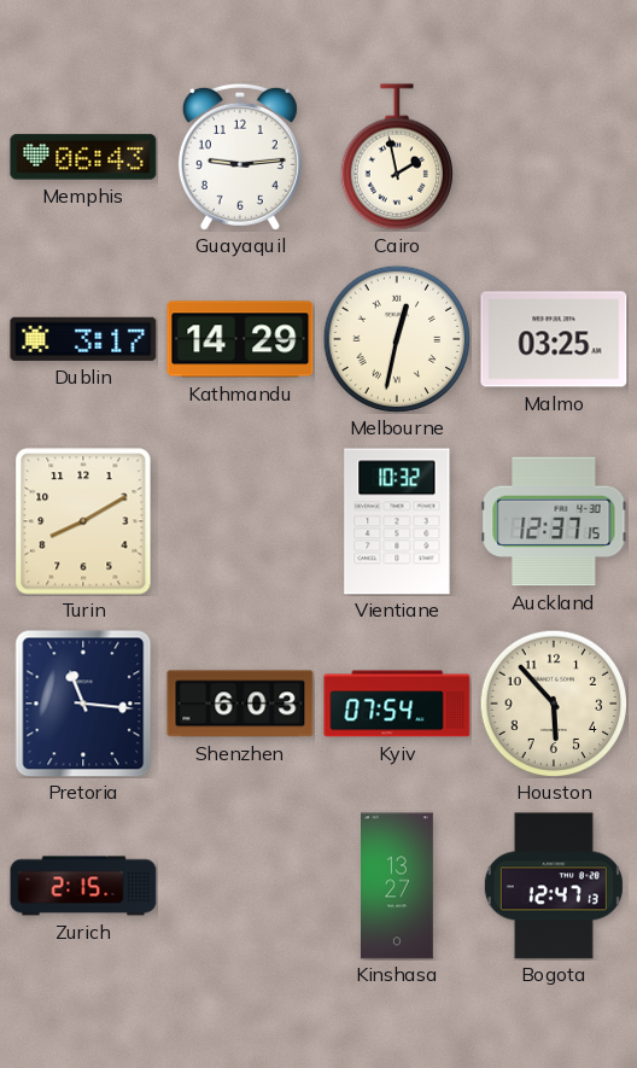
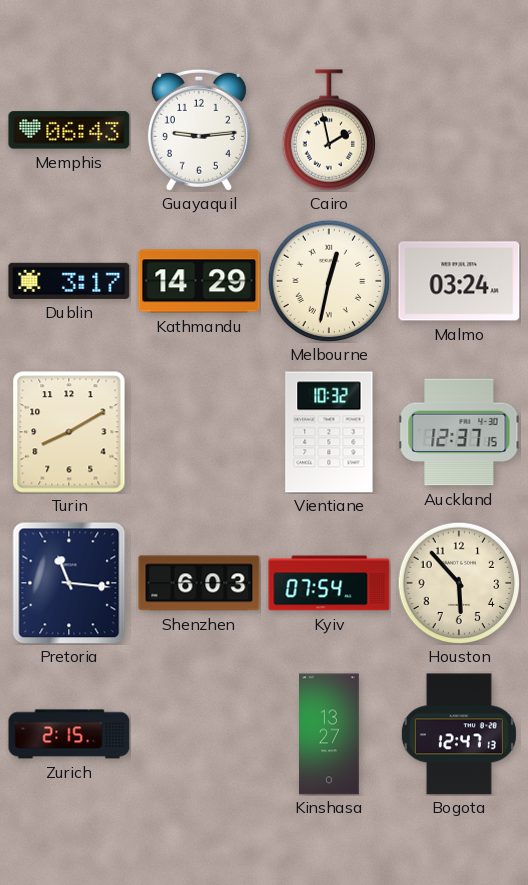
Malmo: 03:25 -> 03:24 (459, 281)
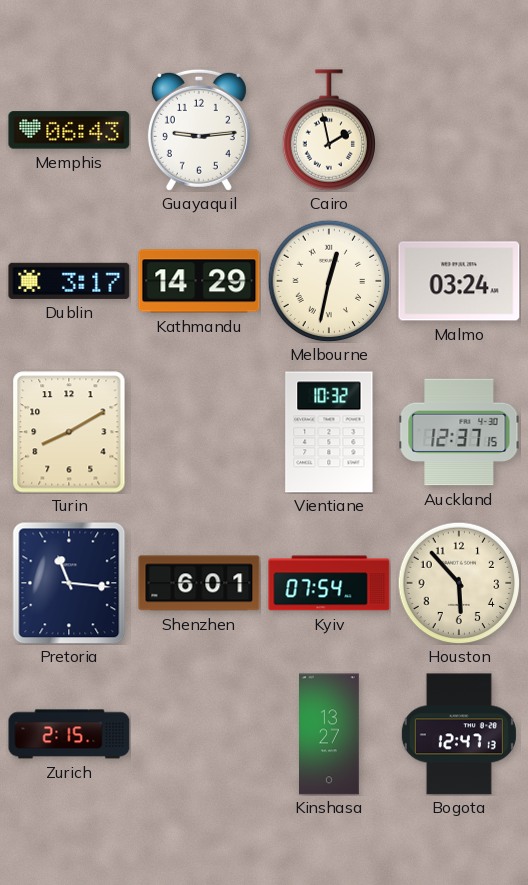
Shenzhen: 6:03 -> 6:01 (199, 583)
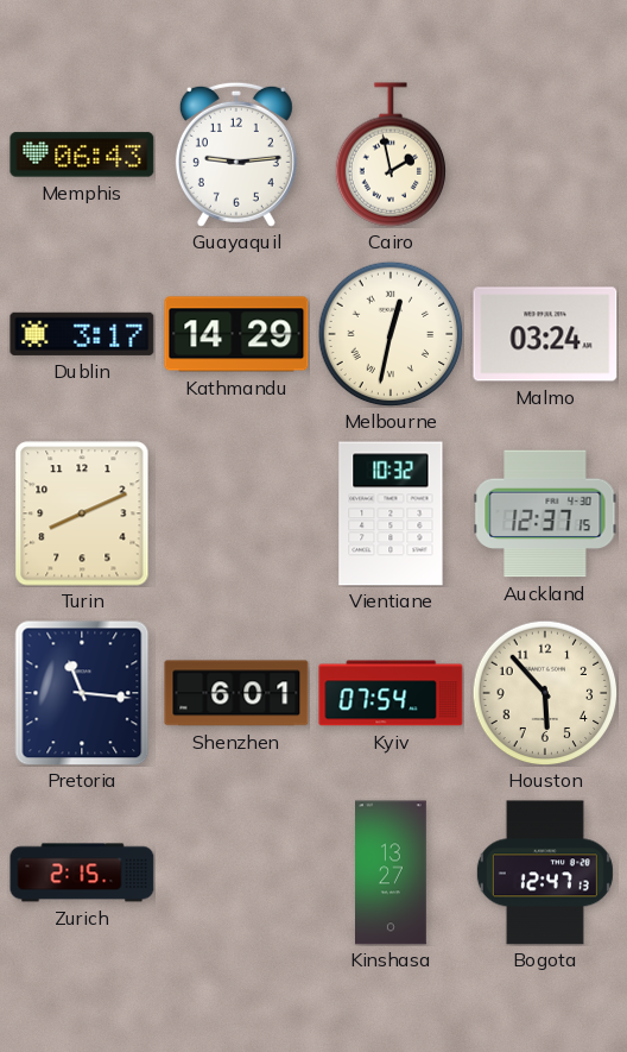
Turin: 8:10 -> 8:11 (82, 514)
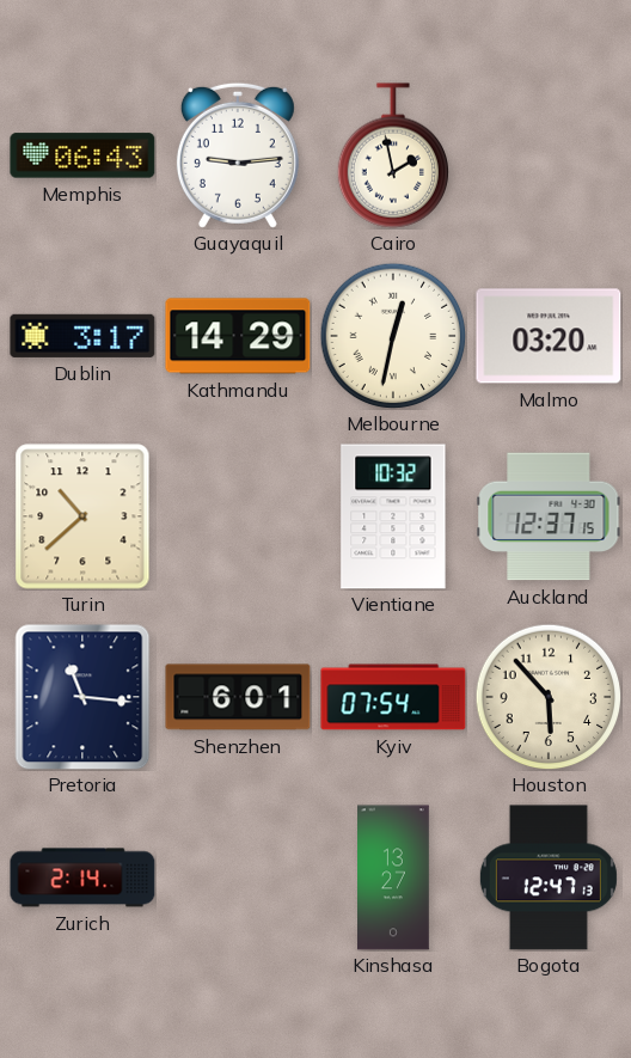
Malmo: 03:24 -> 03:20 (549, 336)
Turin: 8:11 -> 10:38 (82, 516)
Zurich: 2:15 -> 2:14 (82, 877)
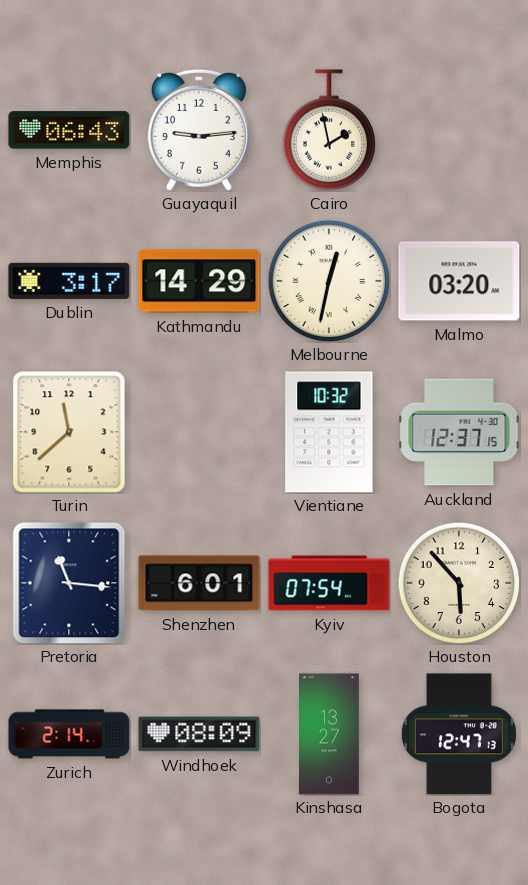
Turin: 10:38 -> 11:38 (69, 432)
Windhoek: none -> 08:09 (199, 734)
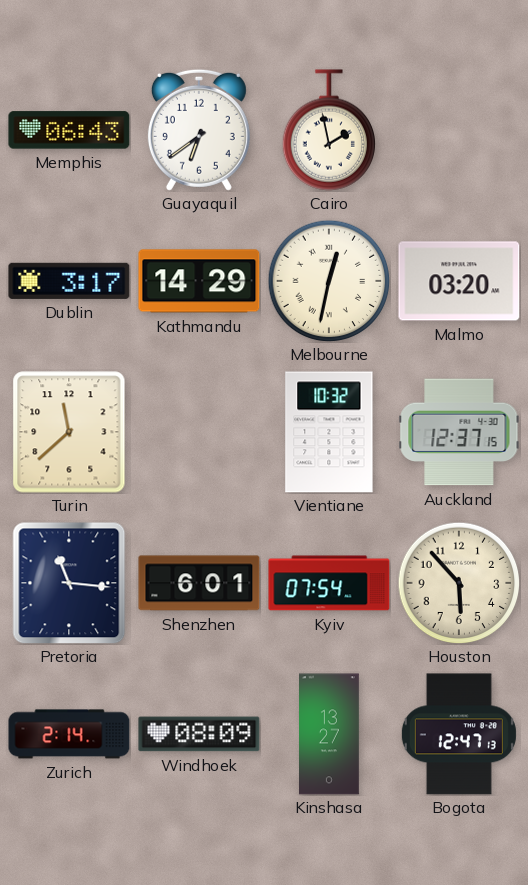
Guayaquil: 9:14 -> 6:39 (199, 130)
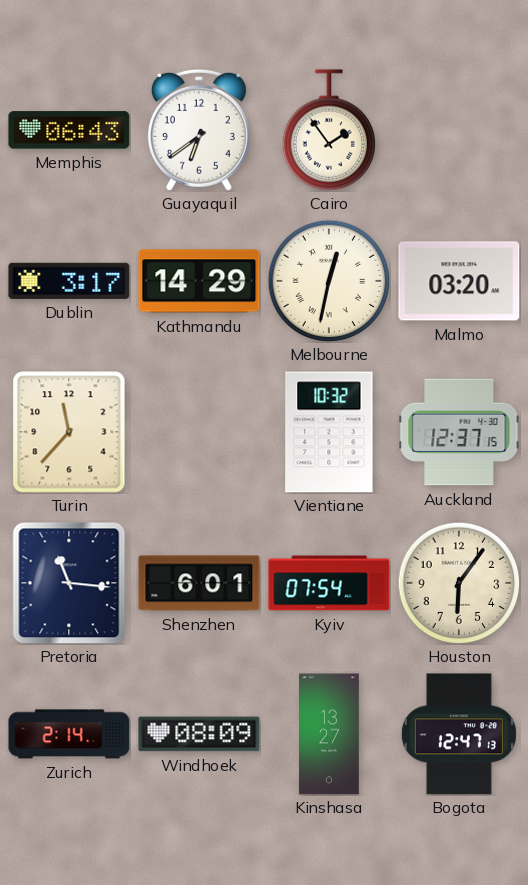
Cairo: 1:58 -> 1:54 (328, 130)
Turin: 11:38 -> 11:37 (69, 432)
Houston: 5:53 -> 6:06 (459, 583)
